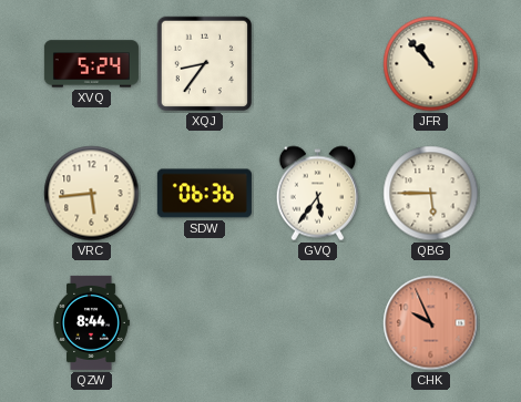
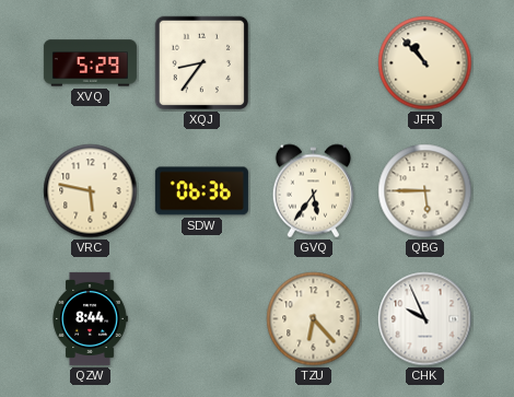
XVQ: 5:24 -> 5:29 (90, 63)
VRC: 5:44 -> 5:47 (91, 191)
TZU: none -> 6:23 (314, 319)
CHK dial: salmon -> white (425, 319)
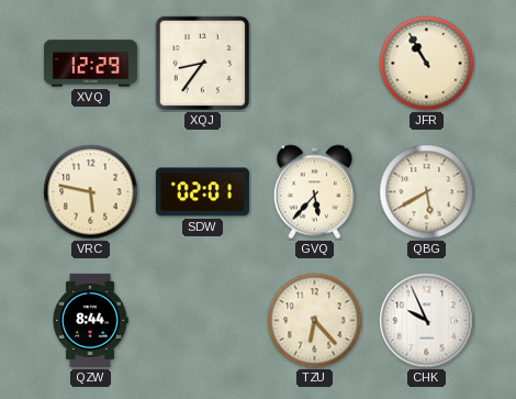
XVQ: 5:29 -> 12:29 (90, 64)
JFR: 10:53 -> 10:55 (427, 64)
SDW: 06:36 -> 02:01 (202, 192)
GVQ: 5:36 -> 5:37 (314, 192)
QBG: 5:45 -> 5:40 (427, 192)
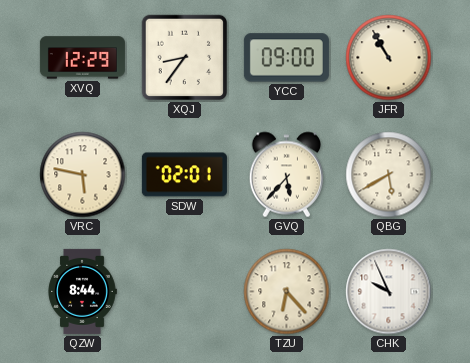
YCC: none -> 09:00 (286, 58)
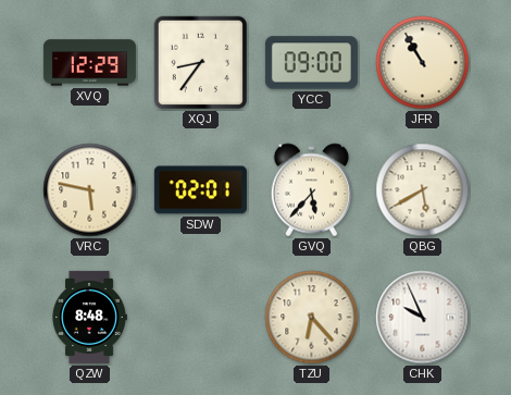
QZW: 8:44 -> 8:48 (89, 317)
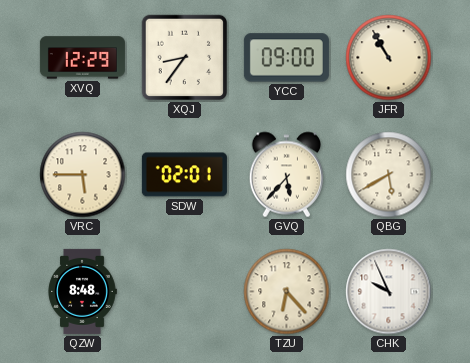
VRC: 5:47 -> 5:45 (83, 175)
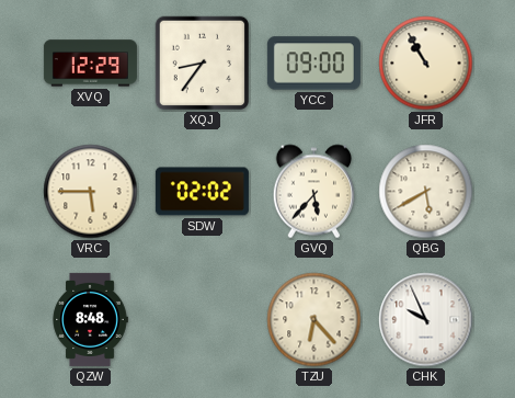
SDW: 02:01 -> 02:02 (202, 192)
